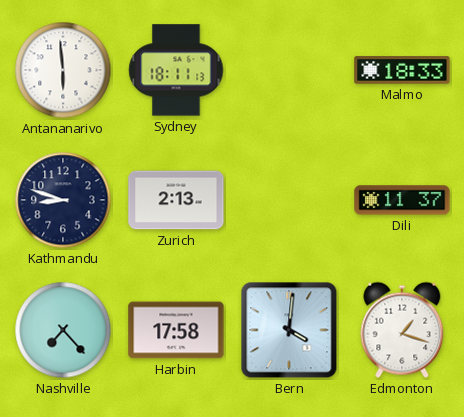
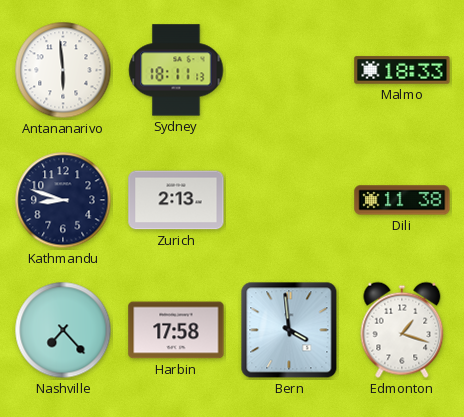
Dili: 11:37 -> 11:38 (402, 200)
Bern: 4:01 -> 3:59 (289, 330)
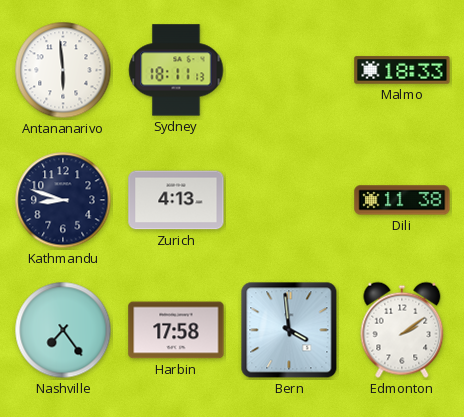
Zurich: 2:13 -> 4:13 (176, 200)
Nashville: 7:23 -> 7:24 (63, 330)
Edmonton: 1:18 -> 2:09 (402, 330)
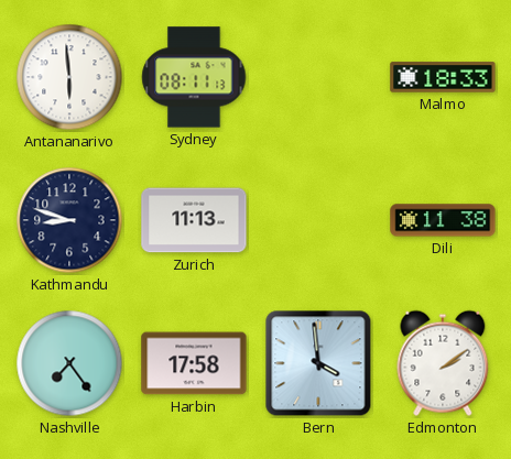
Sydney: 18:11 -> 08:11 (194, 77)
Zurich: 4:13 -> 11:13 (194, 220)
